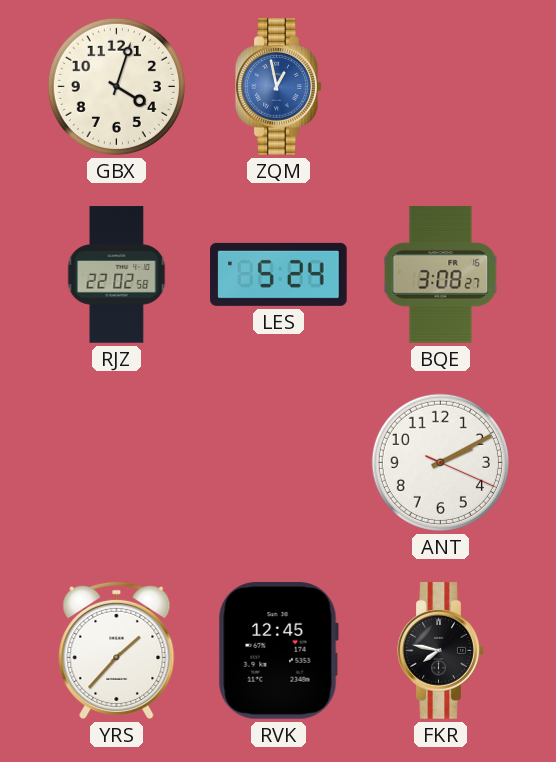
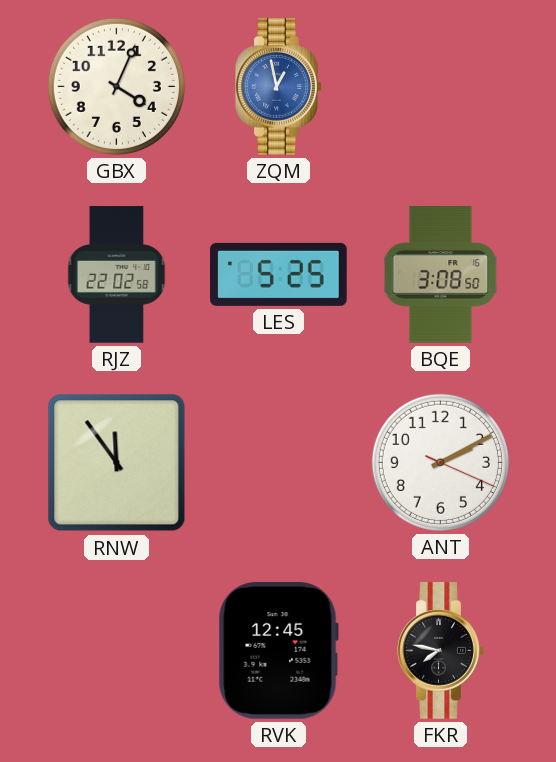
GBX: 4:03 -> 4:04 (116, 86)
LES: 5:24 -> 5:25 (279, 274)
BQE: 3:08:27 -> 3:08:50 (441, 275)
RNW: none -> 11:54 (117, 463)
YRS: 1:37 -> none (117, 650)
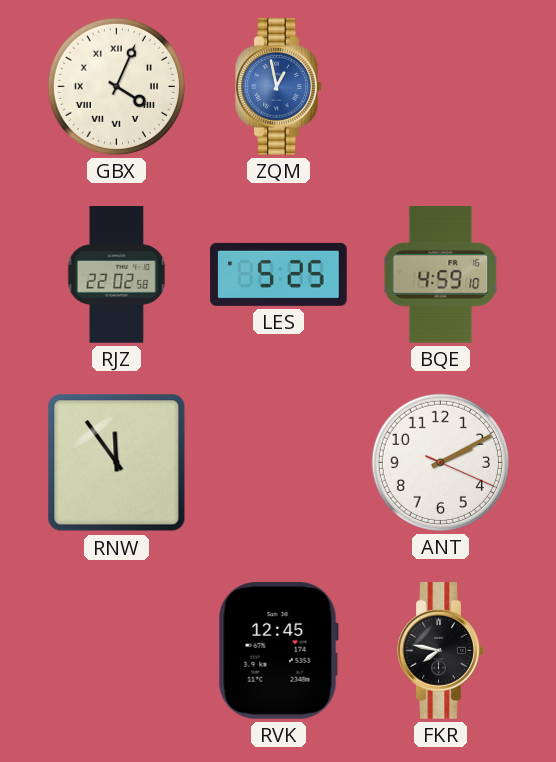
GBX numerals: Arabic -> Roman (116, 86)
BQE: 3:08 -> 4:59 (441, 275)
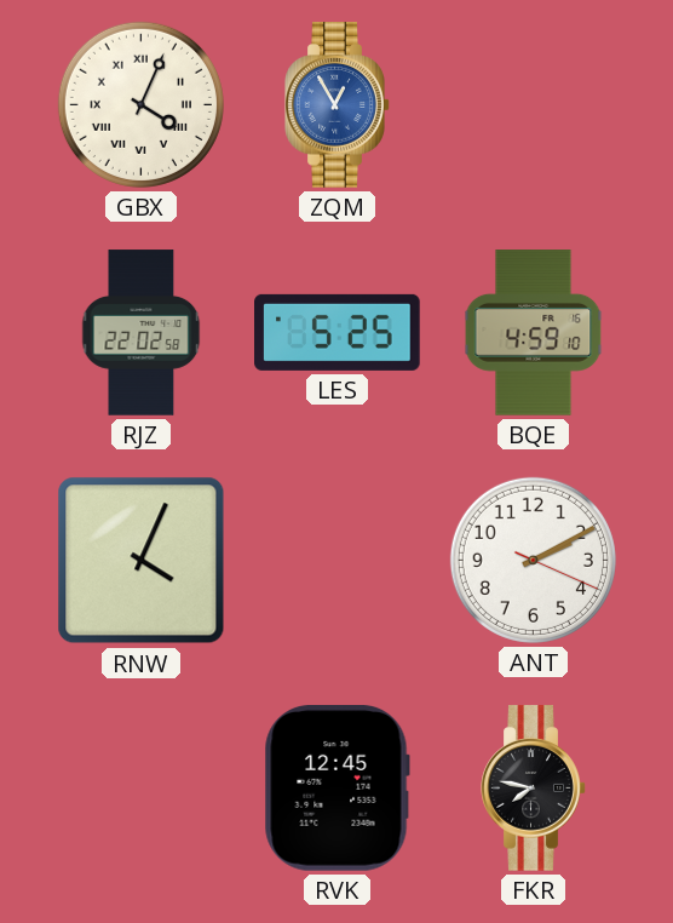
ZQM: 12:58 -> 12:55 (338, 105)
RNW: 11:54 -> 4:04 (142, 561)
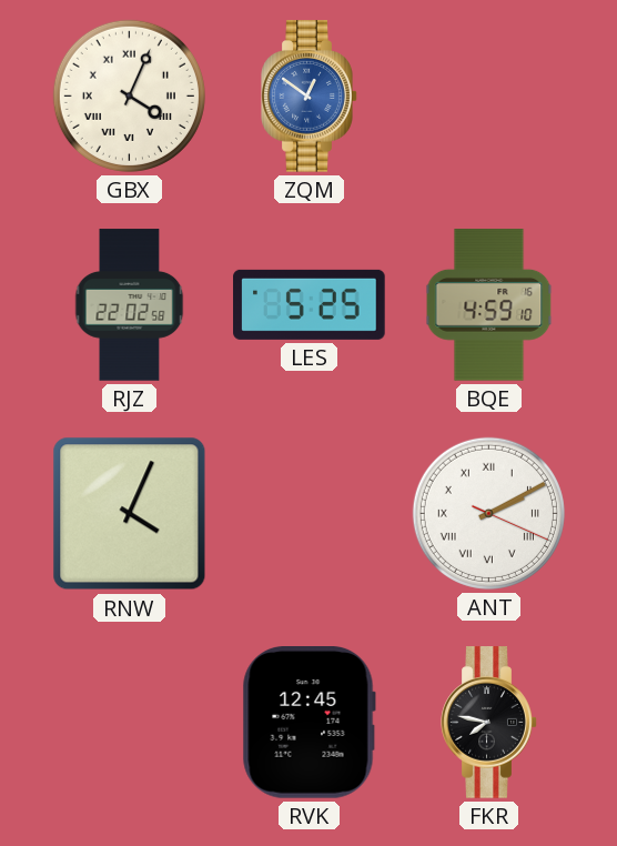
ZQM: 12:55 -> 12:51 (310, 97)
ANT numerals: Arabic -> Roman (488, 513)
